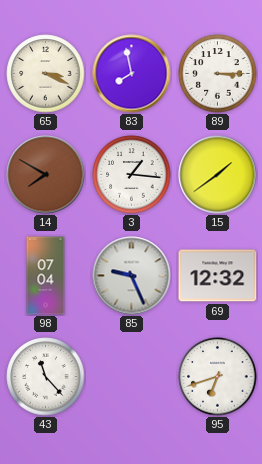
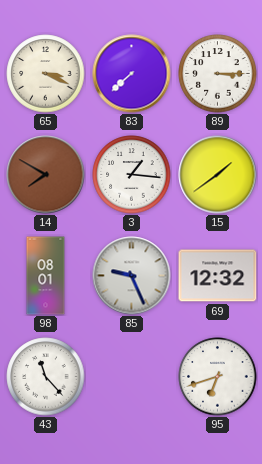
83: 7:58 -> 7:38 (132, 74)
98: 07:04 -> 08:01 (46, 276)
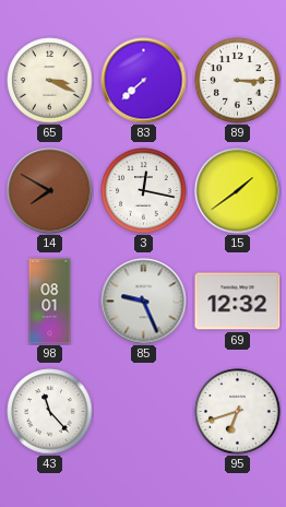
3: 1:16 -> 12:17 (144, 191)
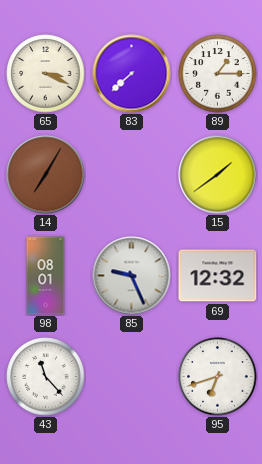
89: 3:15 -> 1:15 (218, 74)
14: 7:50 -> 7:05 (46, 175)
3: 12:17 -> none (144, 191)
